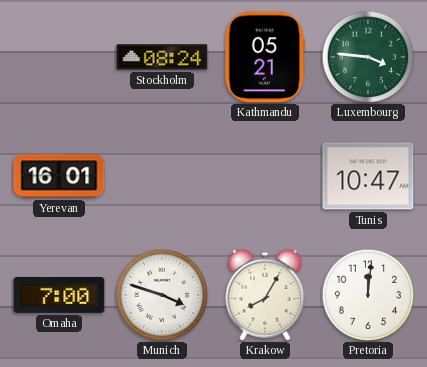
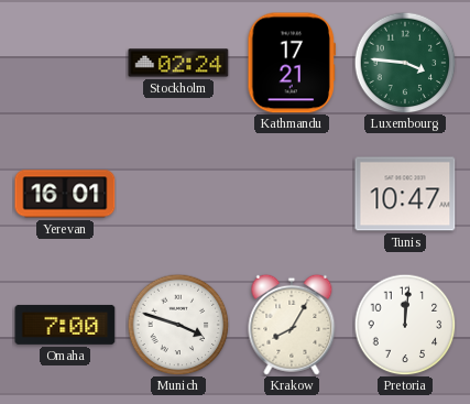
Stockholm: 08:24 -> 02:24 (178, 63)
Kathmandu: 05:21 -> 17:21 (292, 63)
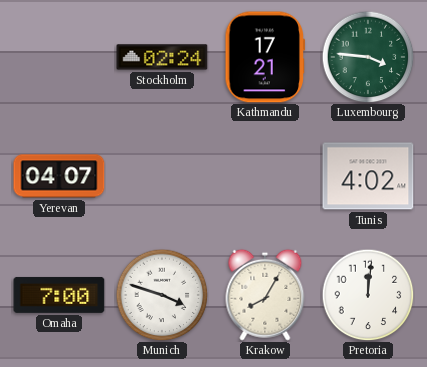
Yerevan: 16:01 -> 04:07 (59, 176)
Tunis: 10:47 -> 4:02 (368, 176)
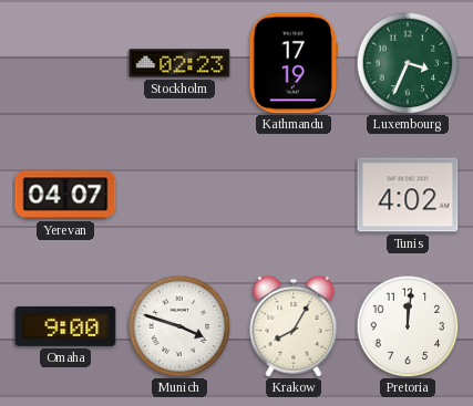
Stockholm: 02:24 -> 02:23 (179, 63)
Kathmandu: 17:21 -> 17:19 (294, 63)
Luxembourg: 3:46 -> 3:34 (408, 63)
Omaha: 7:00 -> 9:00 (65, 326)
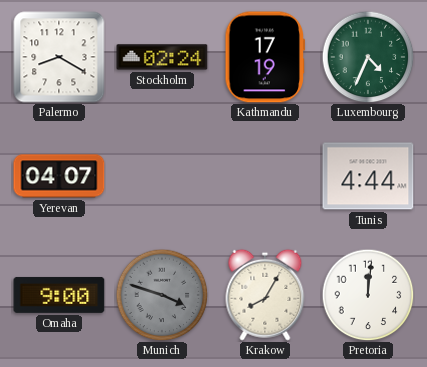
Palermo: none -> 8:20 (59, 57)
Stockholm: 02:23 -> 02:24 (162, 57)
Luxembourg: 3:34 -> 4:34 (368, 57)
Tunis: 4:02 -> 4:44 (368, 176)
Munich dial: white -> grey (162, 295)
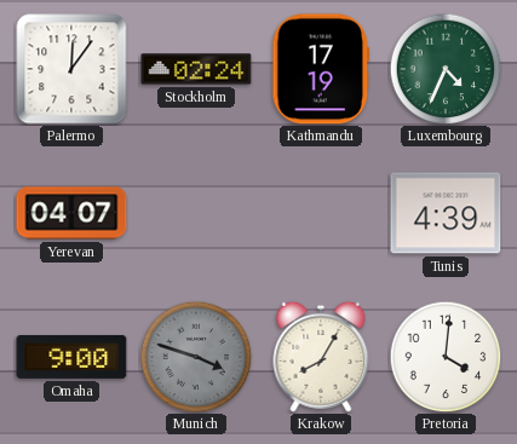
Palermo: 8:20 -> 12:06 (71, 69)
Tunis: 4:44 -> 4:39 (446, 213)
Pretoria: 12:01 -> 4:01 (446, 357)
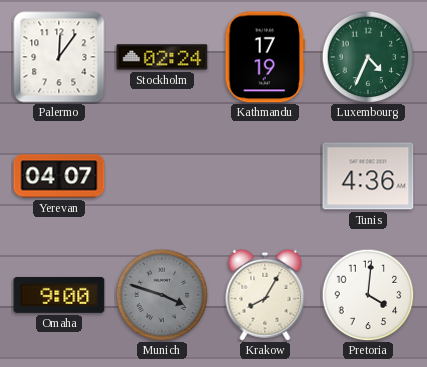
Tunis: 4:39 -> 4:36 (368, 176)
